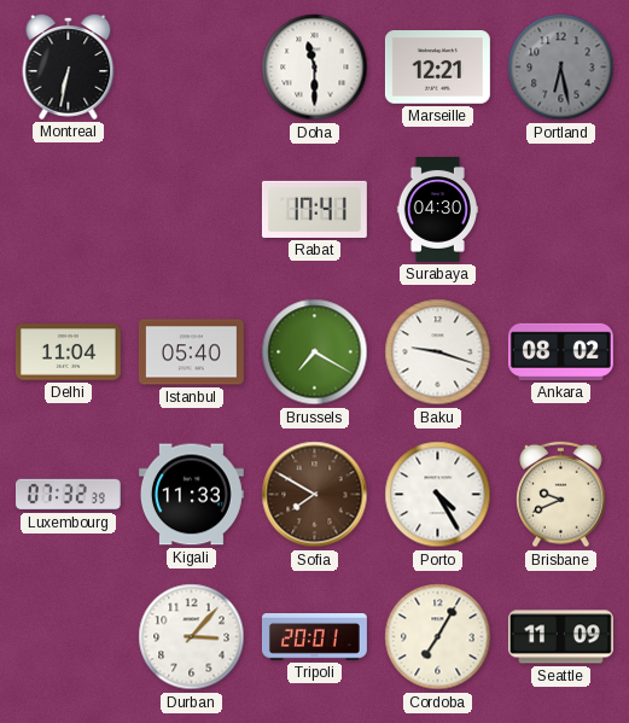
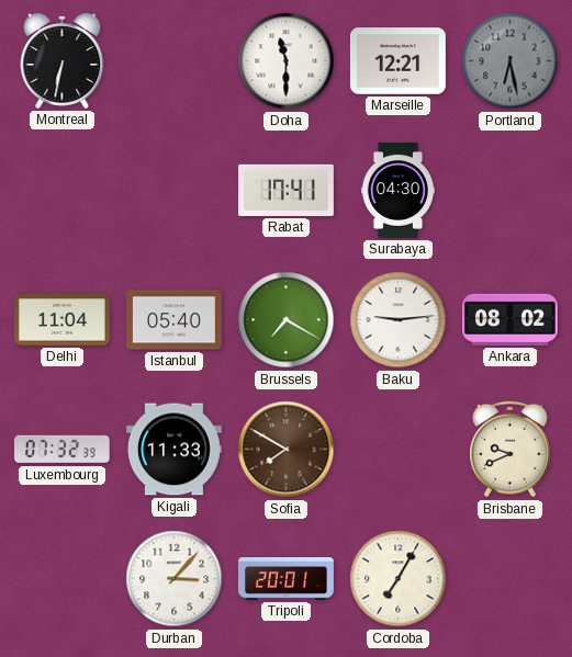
Baku: 9:18 -> 9:14 (399, 320)
Porto: 4:25 -> none (438, 495)
Seattle: 11:09 -> none (560, 637)
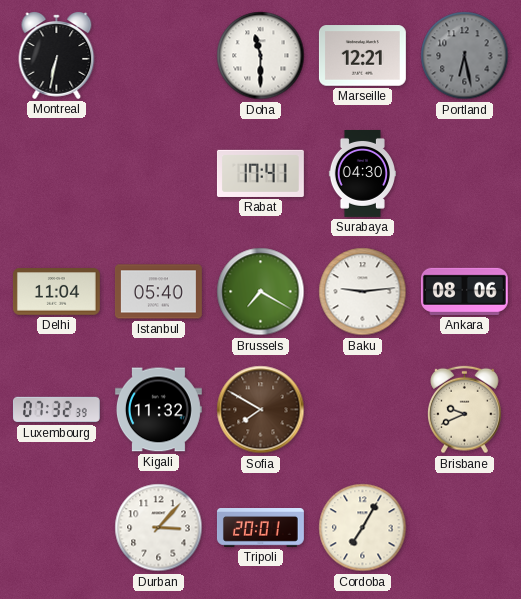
Ankara: 08:02 -> 08:06 (464, 291)
Kigali: 11:33 -> 11:32 (158, 410)
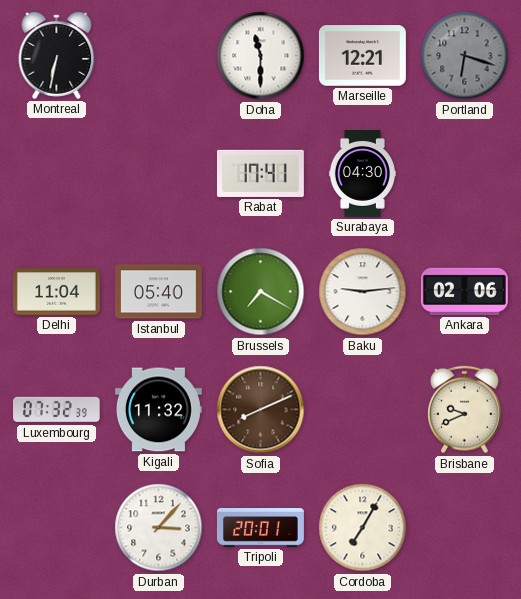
Portland: 6:28 -> 6:18 (465, 56)
Ankara: 08:06 -> 02:06 (464, 291)
Sofia: 7:50 -> 8:11 (261, 410)
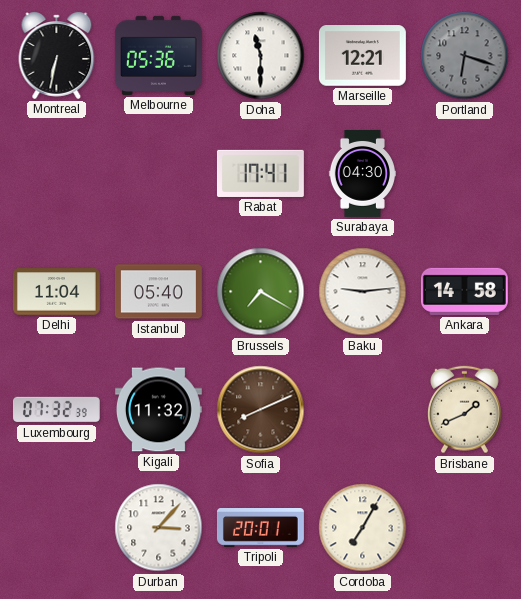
Melbourne: none -> 05:36 (158, 55)
Ankara: 02:06 -> 14:58 (464, 291)
Brisbane: 9:41 -> 1:41 (465, 410)
